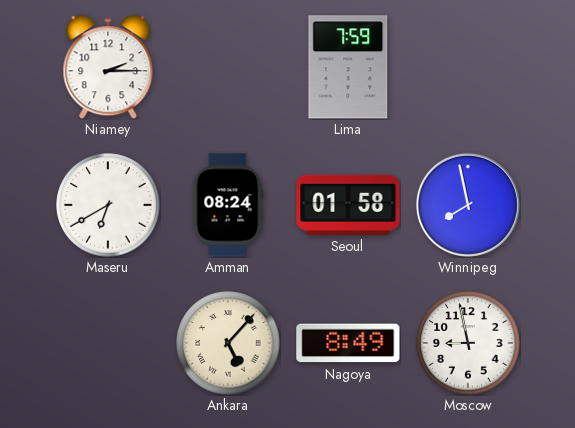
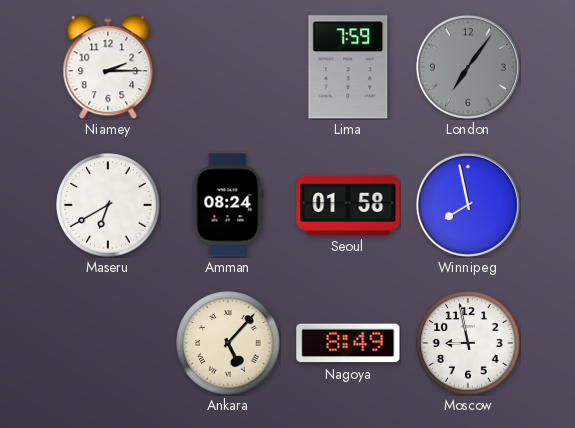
London: none -> 7:06 (468, 67)
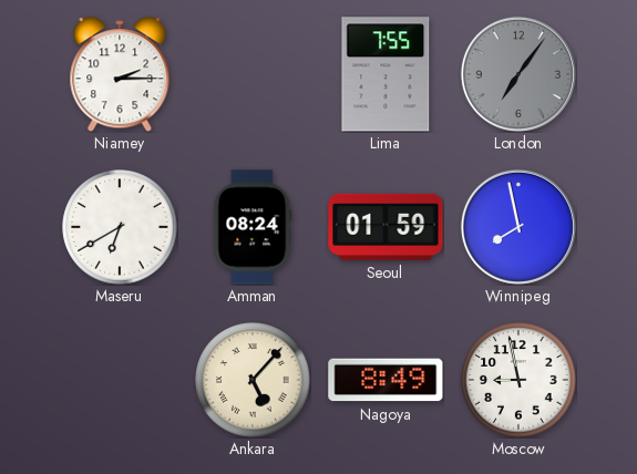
Lima: 7:59 -> 7:55 (386, 74)
Seoul: 01:58 -> 01:59 (386, 227)
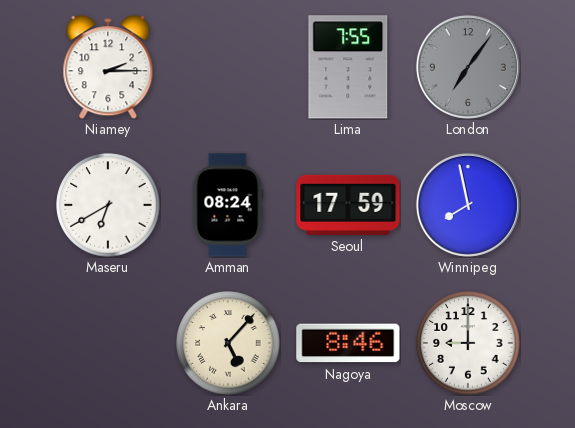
Seoul: 01:59 -> 17:59 (348, 205)
Nagoya: 8:49 -> 8:46 (348, 343)
Moscow: 8:58 -> 9:00 (468, 343)
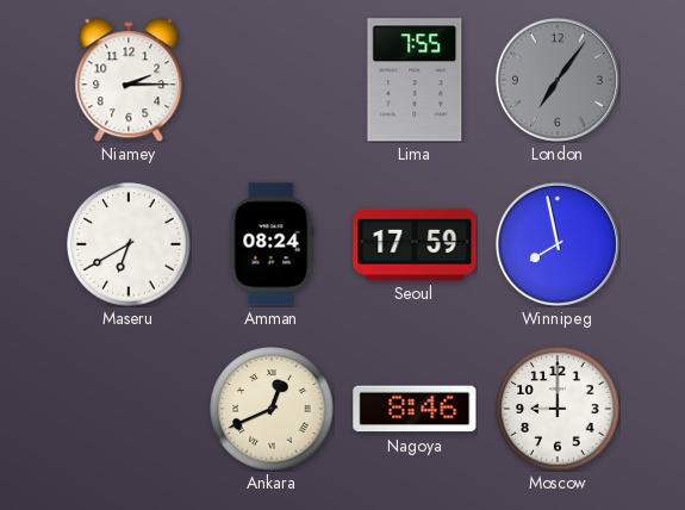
Ankara: 5:07 -> 12:41 (272, 409)
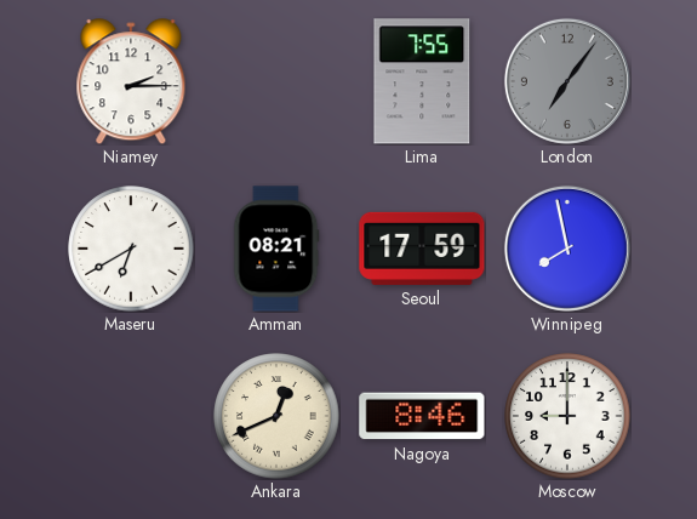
Amman: 08:24 -> 08:21 (276, 249)
